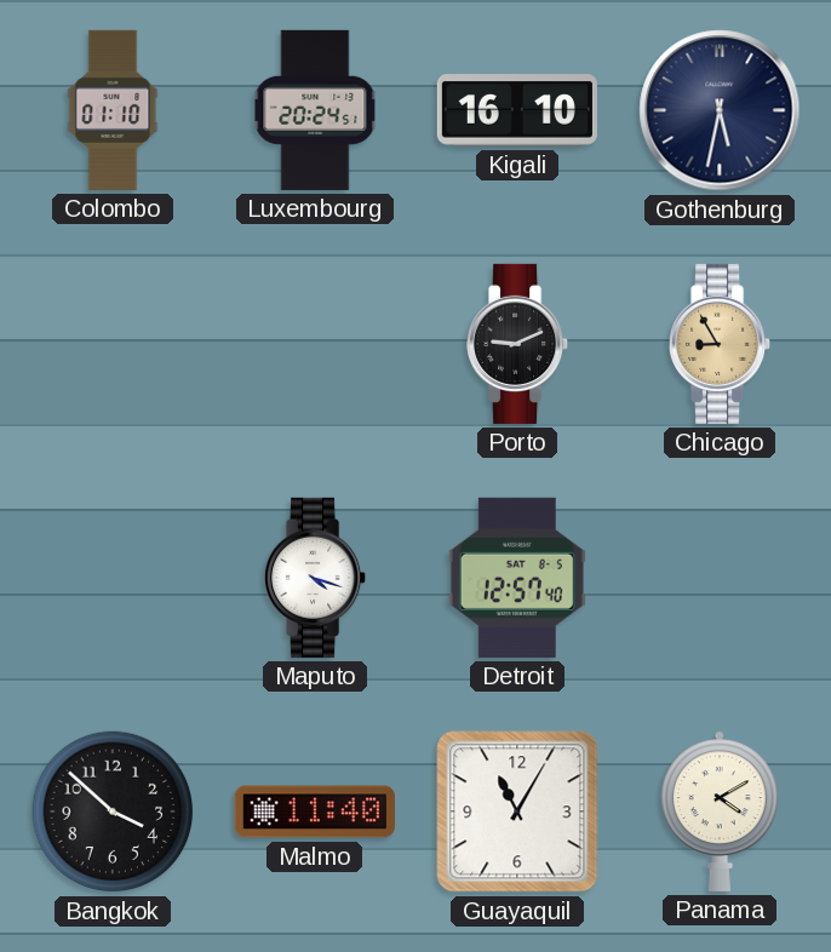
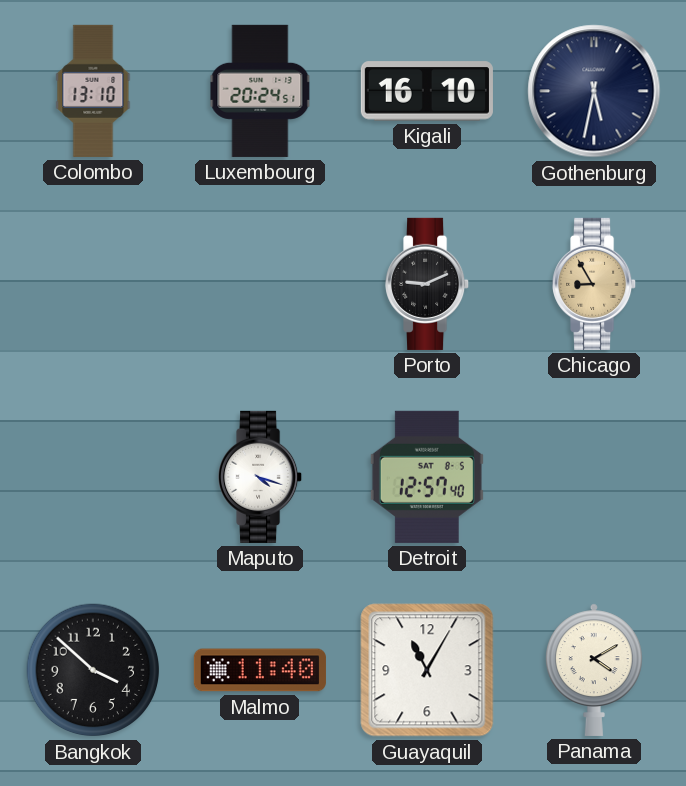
Colombo: 01:10 -> 13:10 (93, 91)
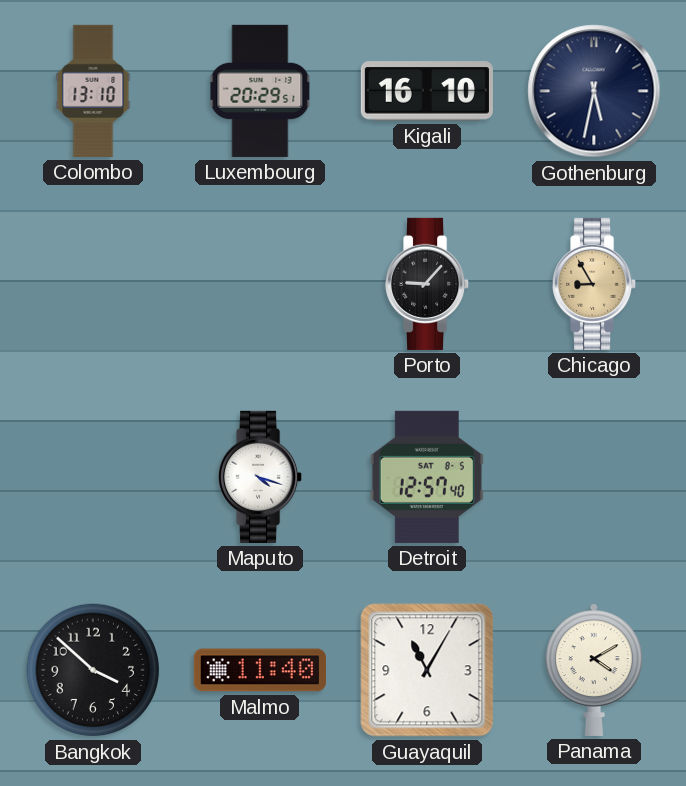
Luxembourg: 20:24 -> 20:29 (260, 91)
Porto: 9:11 -> 9:07 (428, 284)
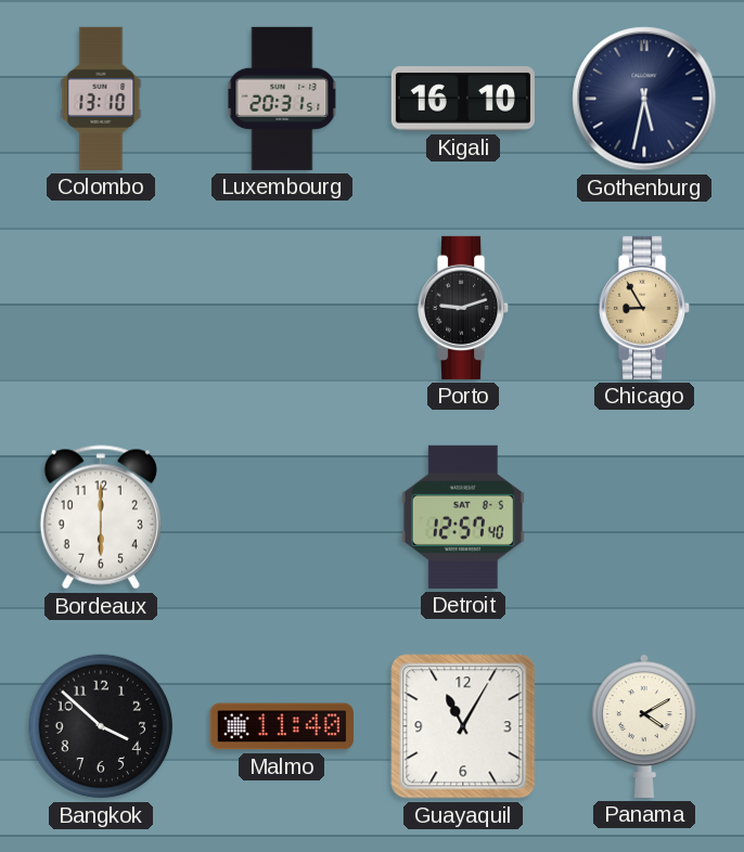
Luxembourg: 20:29 -> 20:31 (282, 99)
Porto: 9:07 -> 9:12 (464, 308)
Bordeaux: none -> 6:00 (101, 517)
Maputo: 4:18 -> none (261, 477)
